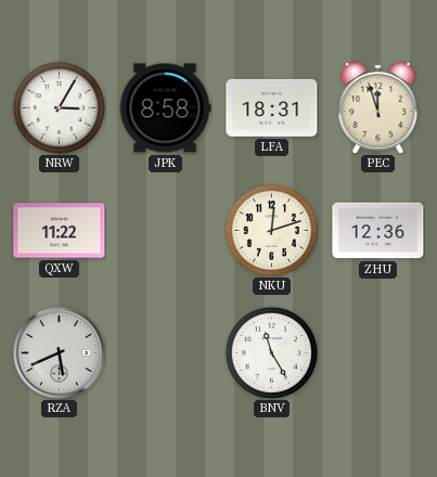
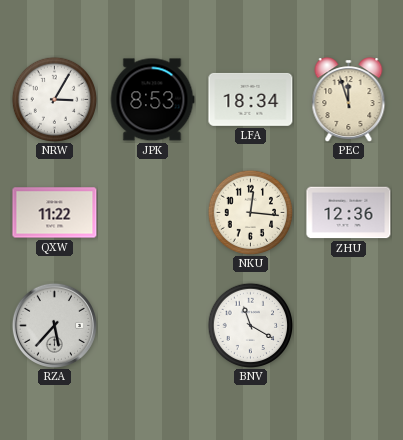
JPK: 8:58 -> 8:53 (152, 100)
LFA: 18:31 -> 18:34 (251, 99)
NKU: 12:12 -> 12:16 (250, 212)
RZA: 5:41 -> 5:37 (54, 325)
BNV: 11:25 -> 11:20 (250, 325)
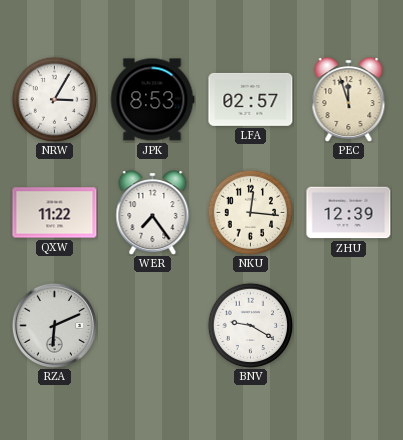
LFA: 18:34 -> 02:57 (251, 99)
WER: none -> 7:24 (153, 213)
ZHU: 12:36 -> 12:39 (349, 213)
RZA: 5:37 -> 6:11 (54, 325)
BNV: 11:20 -> 9:20 (250, 325)
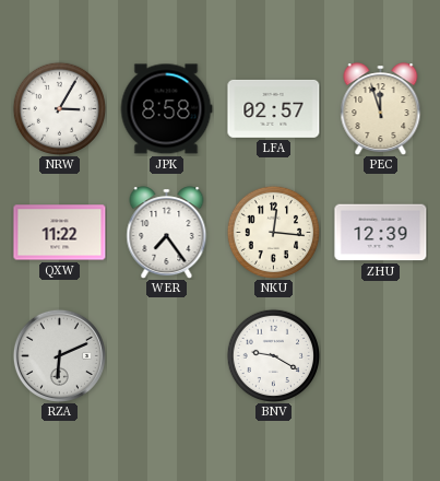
JPK: 8:53 -> 8:58 (166, 109)
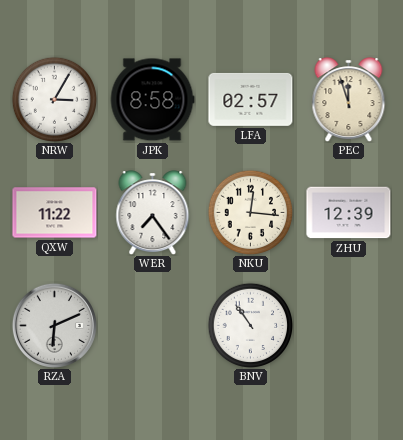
BNV: 9:20 -> 10:54 (250, 325)
